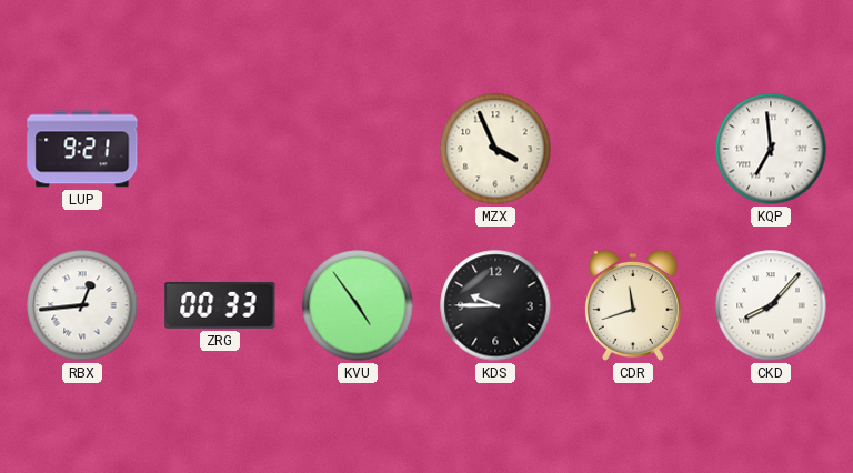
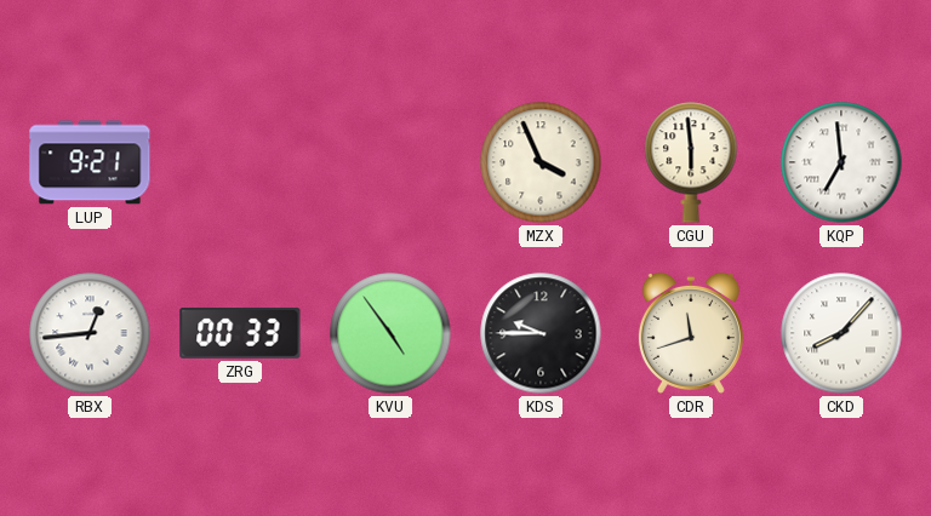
CGU: none -> 5:59 (691, 162)
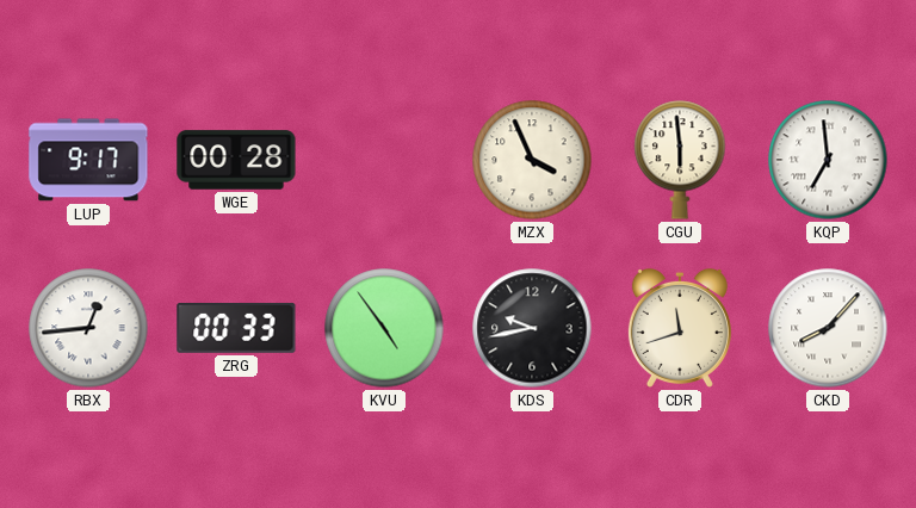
LUP: 9:21 -> 9:17 (88, 160)
WGE: none -> 00:28 (236, 160)
KDS: 9:45 -> 9:43 (532, 328)
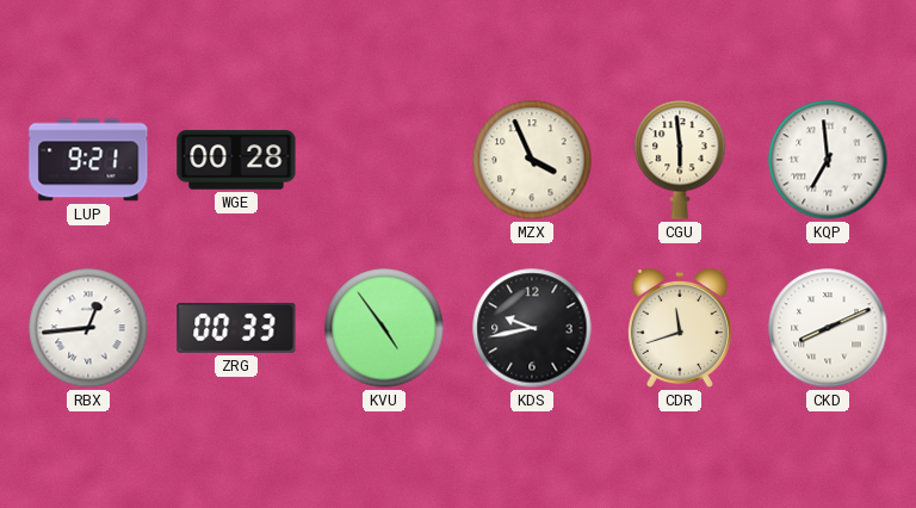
LUP: 9:17 -> 9:21 (88, 160)
CKD: 8:07 -> 8:11 (828, 328)
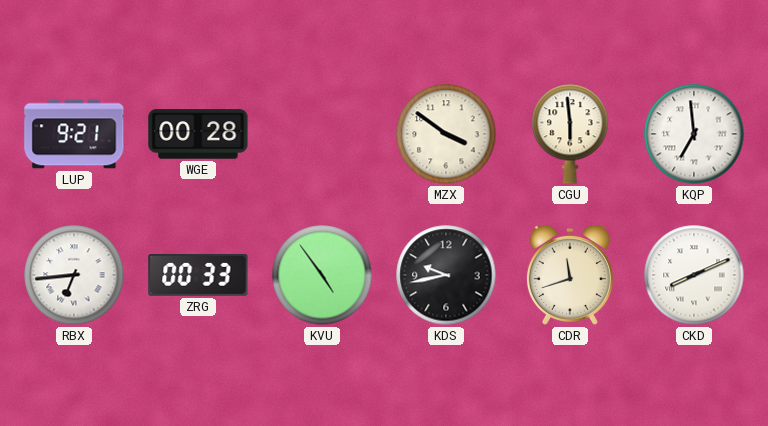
MZX: 3:56 -> 3:51 (446, 134)
RBX: 12:44 -> 6:44 (74, 275)
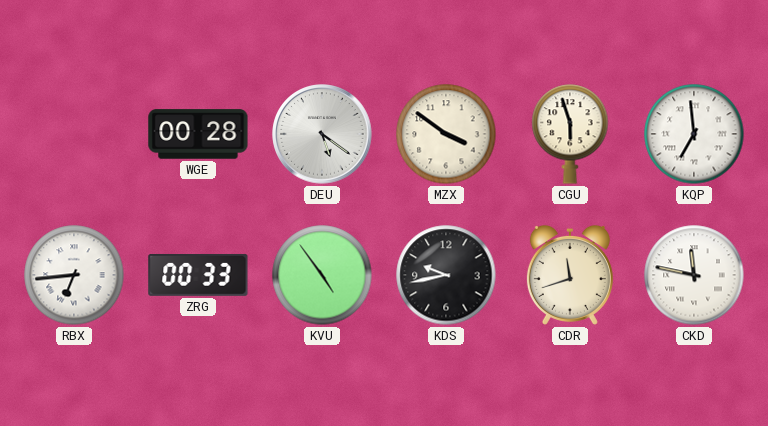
LUP: 9:21 -> none (74, 134)
DEU: none -> 5:21 (322, 134)
CGU: 5:59 -> 5:57 (570, 134)
CKD: 8:11 -> 11:47 (694, 275)
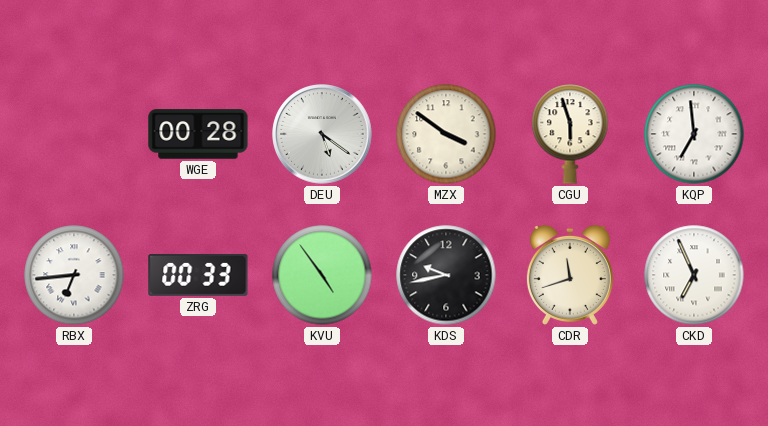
CKD: 11:47 -> 6:56 (694, 275)
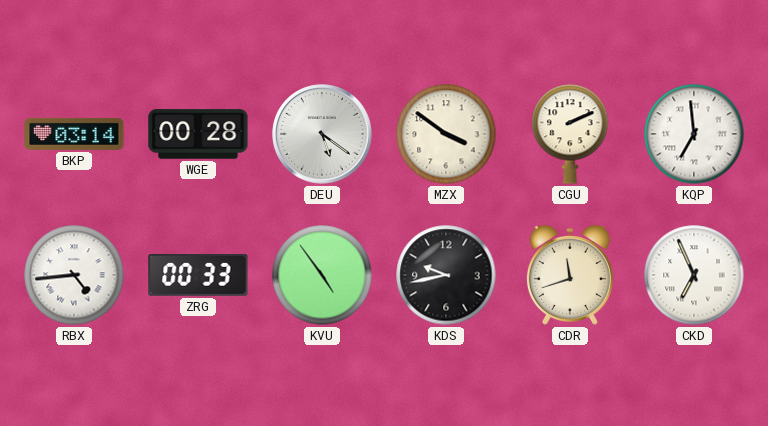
BKP: none -> 03:14 (74, 134)
CGU: 5:57 -> 2:11 (570, 134)
RBX: 6:44 -> 4:44 (74, 275)
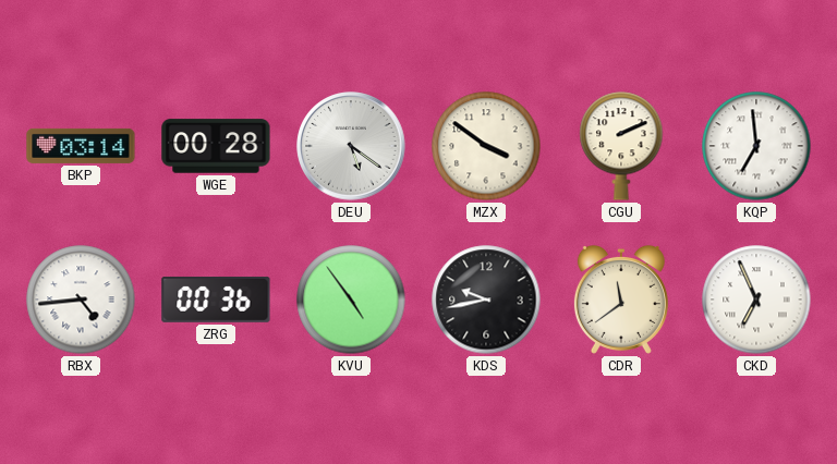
ZRG: 00:33 -> 00:36 (216, 300)
CDR: 11:42 -> 11:39 (621, 300)
